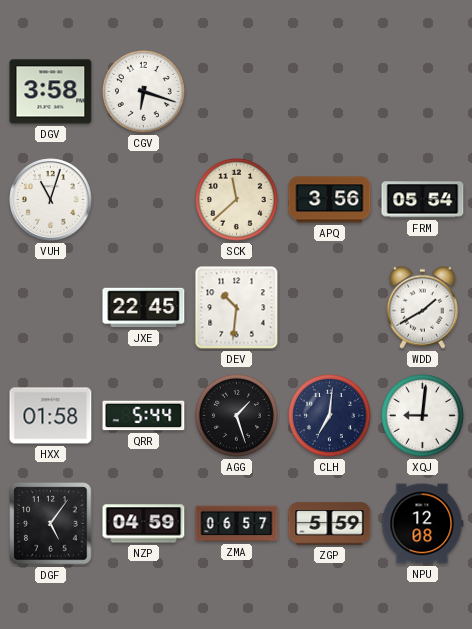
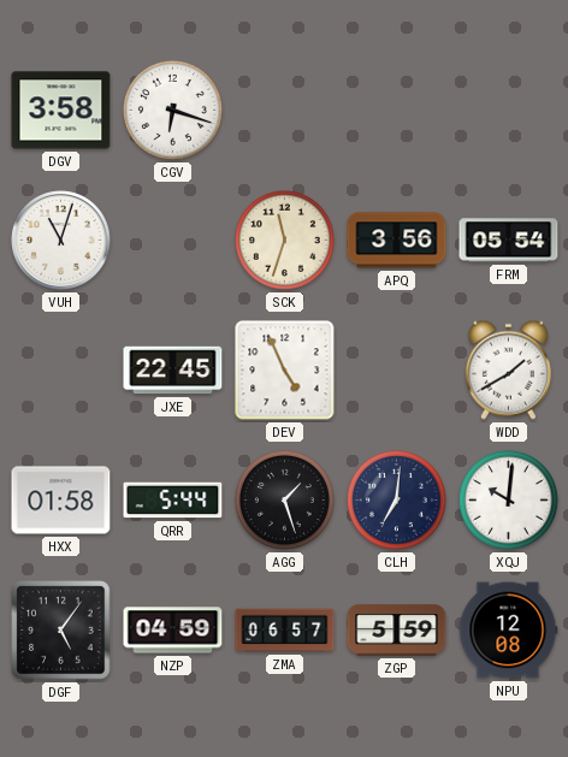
SCK: 11:38 -> 11:33 (284, 239)
DEV: 10:31 -> 4:56 (285, 371)
XQJ: 9:01 -> 10:01 (508, 499)
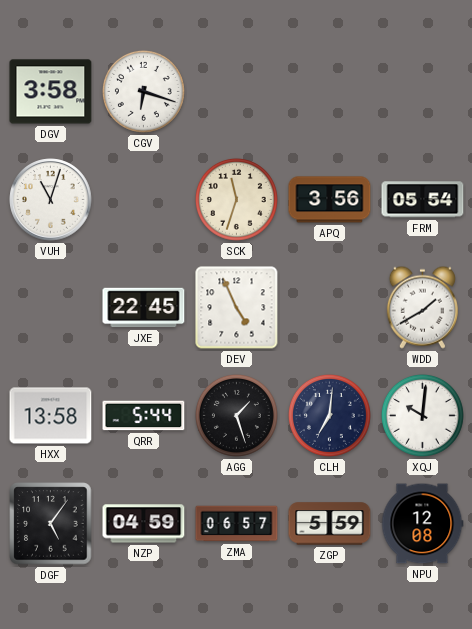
HXX: 01:58 -> 13:58 (51, 416)
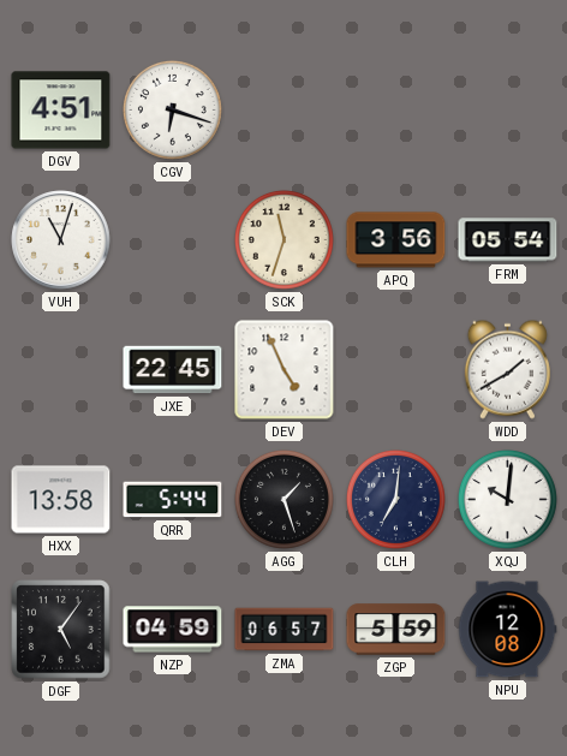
DGV: 3:58 -> 4:51 (61, 111)
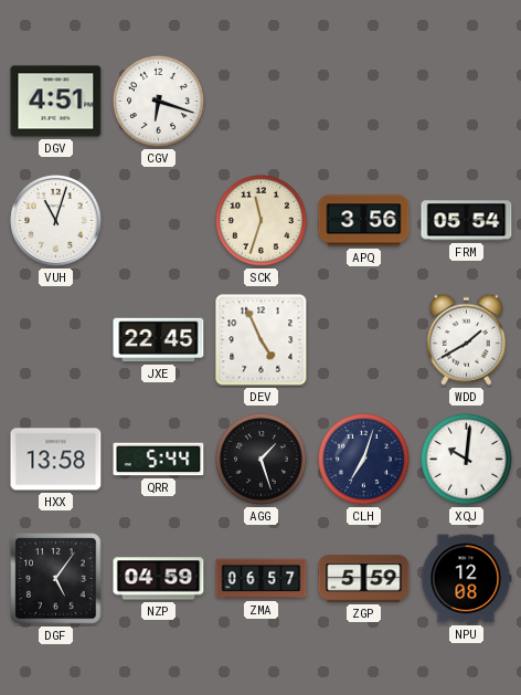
CLH: 7:01 -> 7:03 (363, 459)
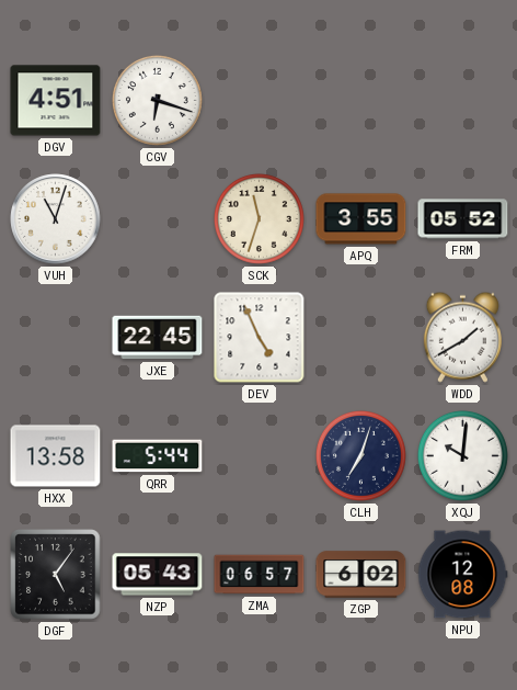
APQ: 3:56 -> 3:55 (361, 219)
FRM: 05:54 -> 05:52 (463, 219)
AGG: 1:27 -> none (260, 459)
NZP: 04:59 -> 05:43 (158, 575)
ZGP: 5:59 -> 6:02 (361, 575)
